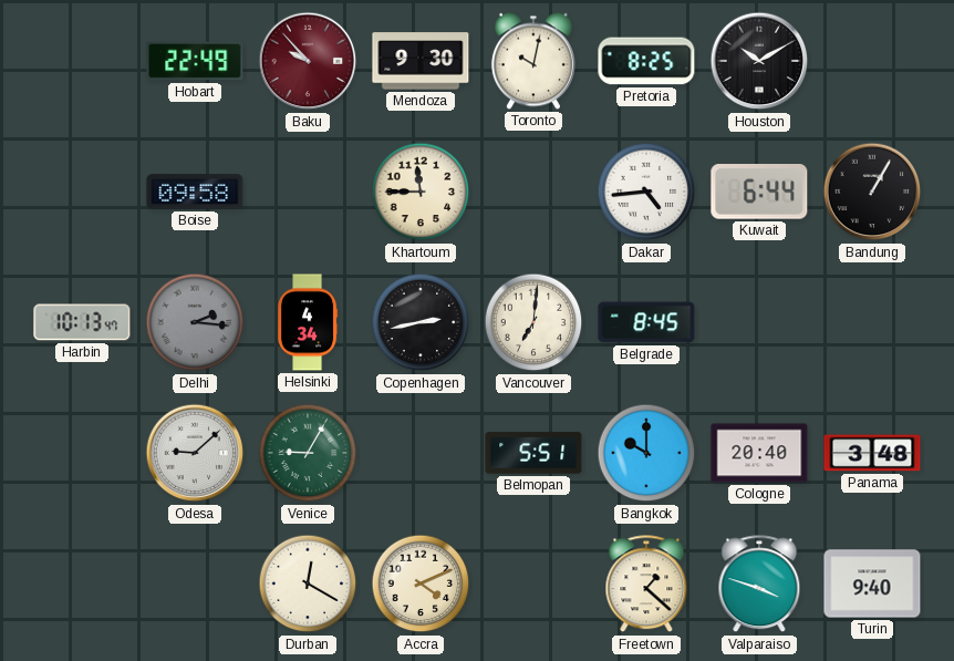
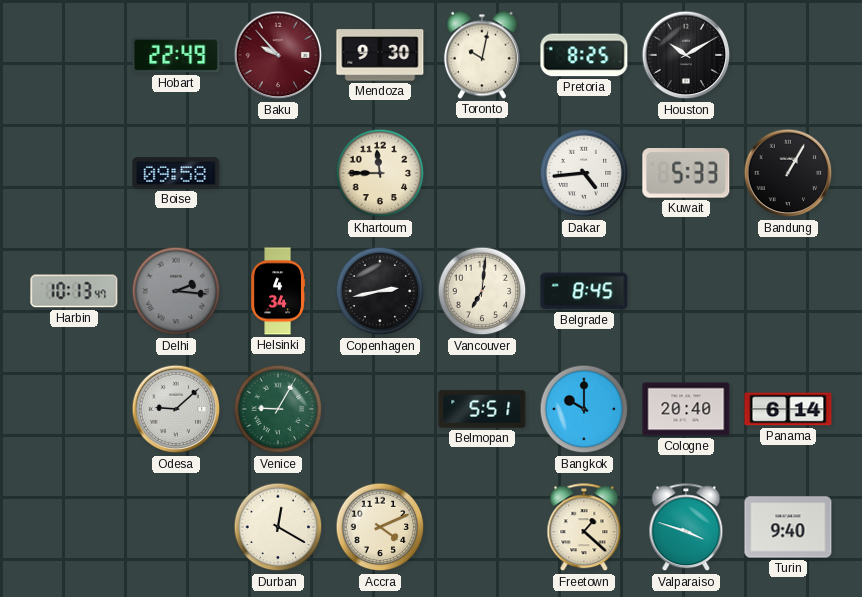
Kuwait: 6:44 -> 5:33 (686, 174)
Panama: 3:48 -> 6:14 (788, 409)
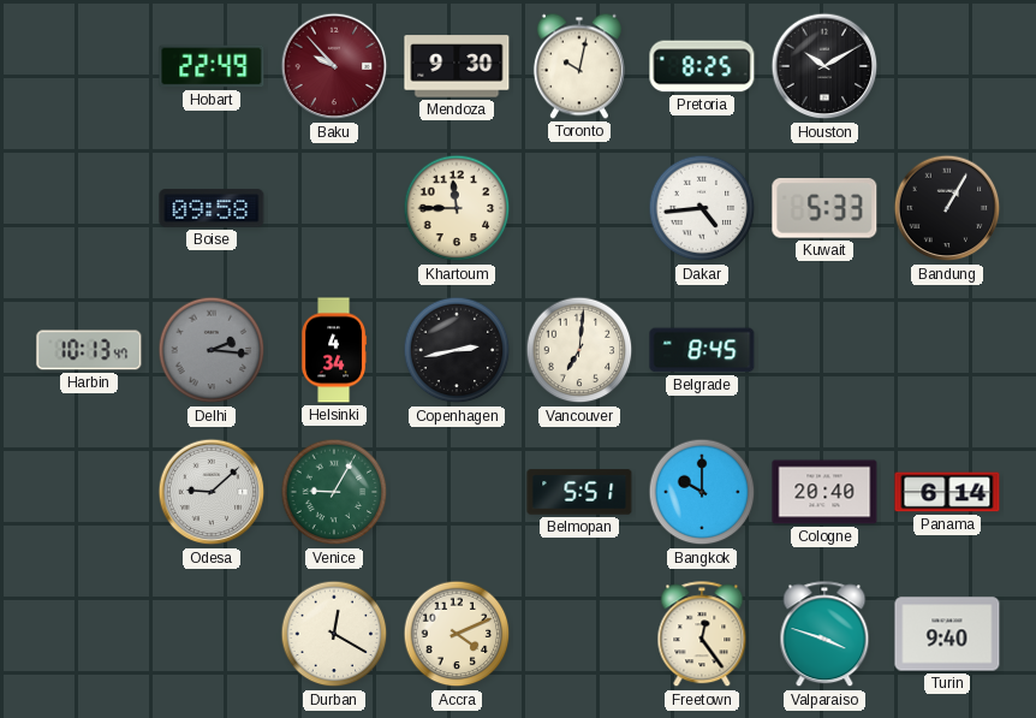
Freetown: 1:22 -> 12:24 (702, 635)
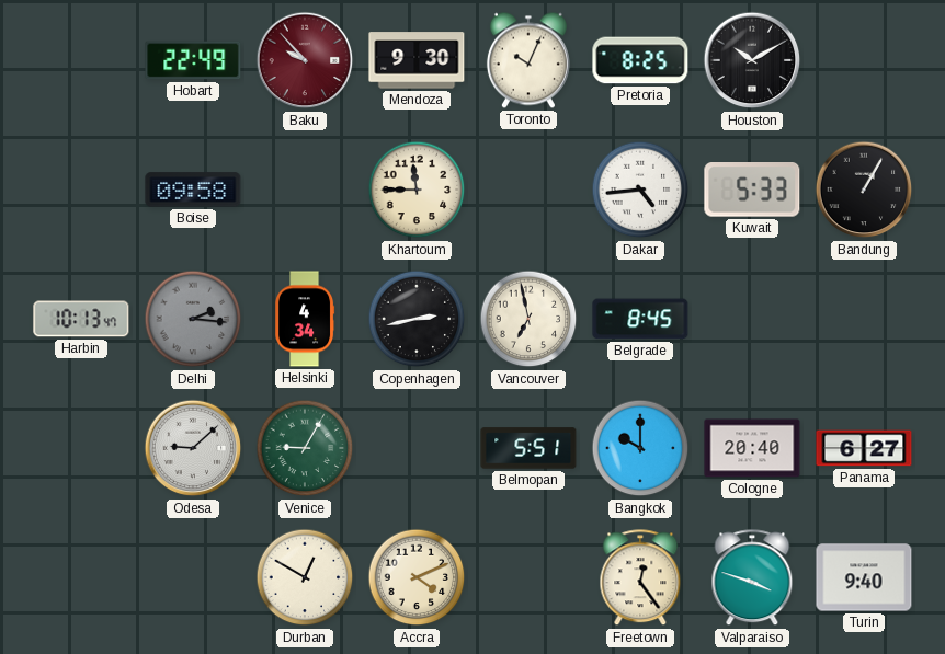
Toronto: 10:02 -> 10:04 (528, 60)
Vancouver: 7:01 -> 6:58 (528, 319)
Panama: 6:14 -> 6:27 (864, 448)
Durban: 12:20 -> 12:50 (305, 577)
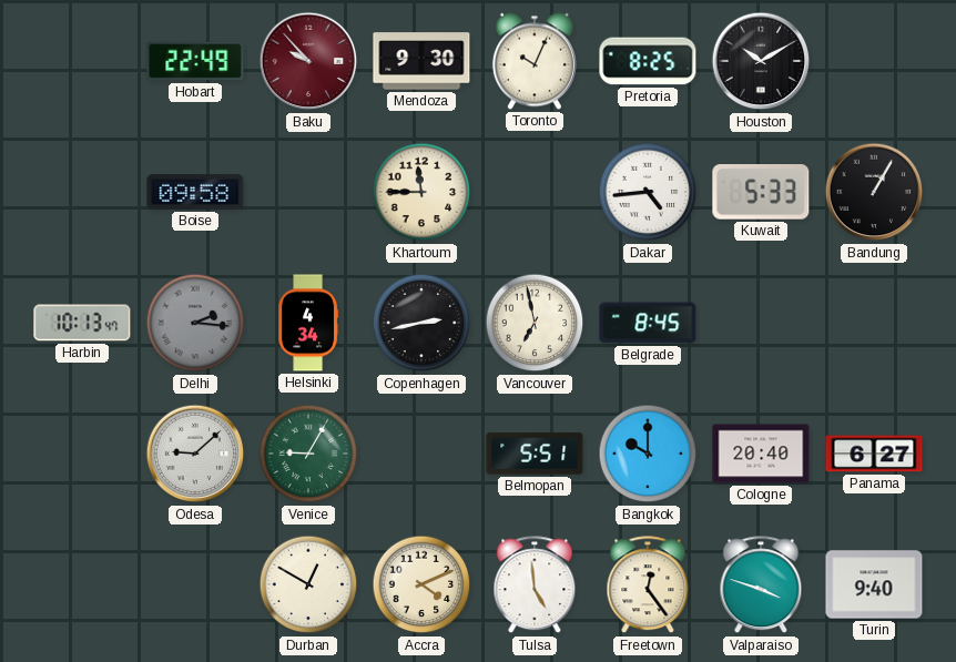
Tulsa: none -> 4:59 (535, 585)
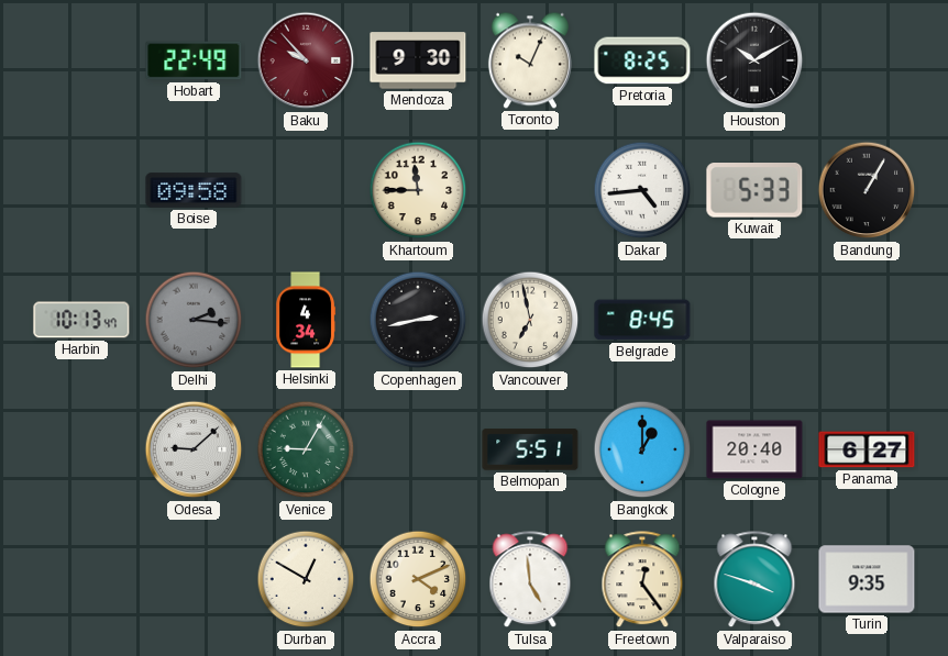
Bangkok: 10:00 -> 1:00 (642, 449)
Turin: 9:40 -> 9:35 (867, 579)
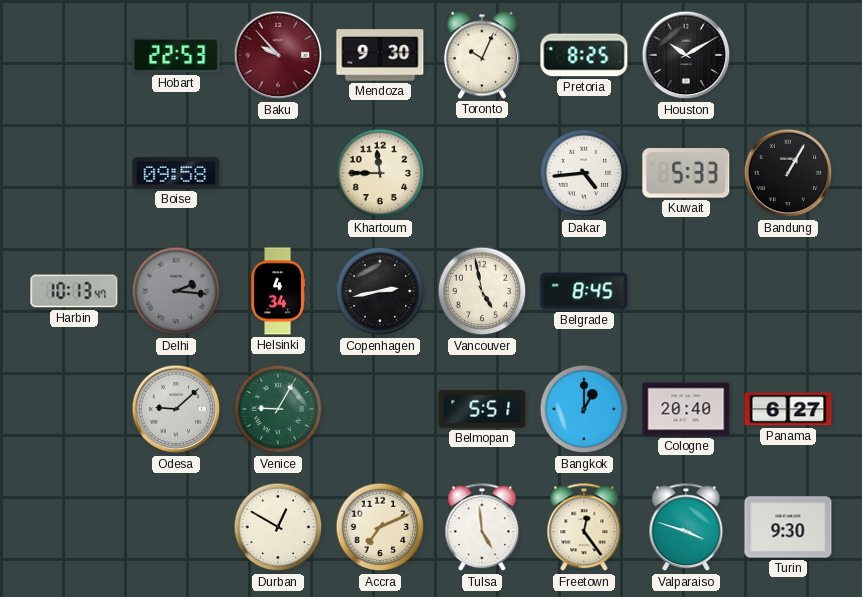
Hobart: 22:49 -> 22:53 (176, 55)
Vancouver: 6:58 -> 4:58 (482, 291)
Accra: 4:11 -> 7:11 (380, 527)
Turin: 9:35 -> 9:30 (788, 527)
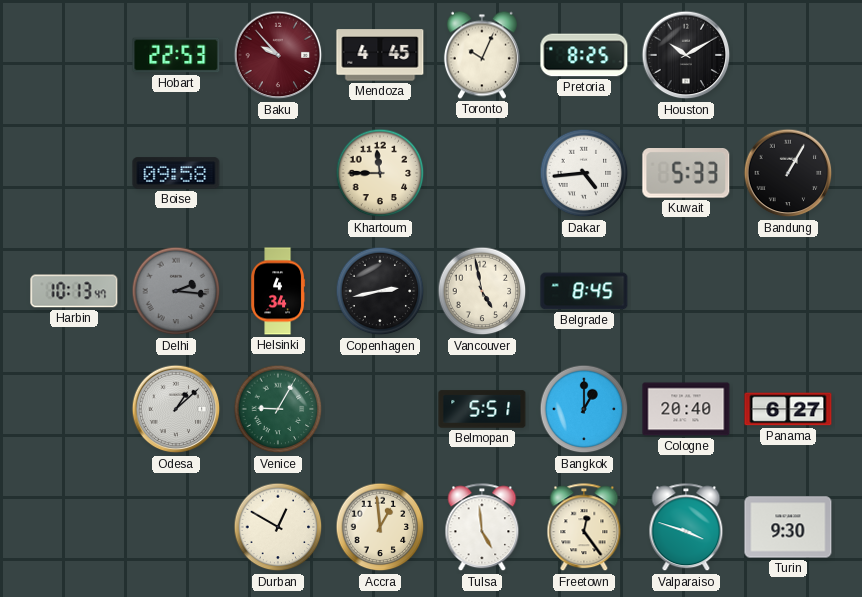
Mendoza: 9:30 -> 4:45 (380, 55)
Odesa: 9:08 -> 1:08 (176, 409)
Accra: 7:11 -> 12:59 (380, 527)
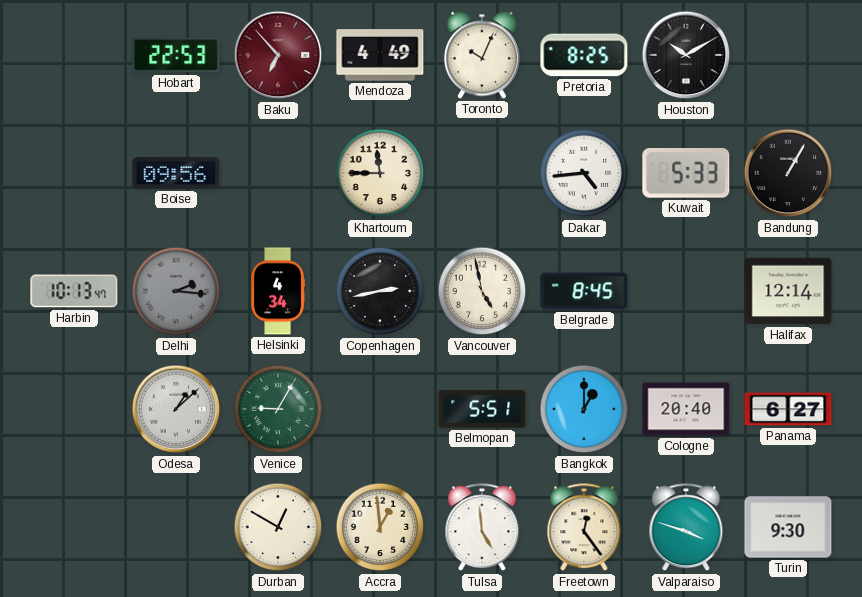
Baku: 9:53 -> 6:53 (278, 55)
Mendoza: 4:45 -> 4:49 (380, 55)
Boise: 09:58 -> 09:56 (176, 173)
Halifax: none -> 12:14 (788, 291)
